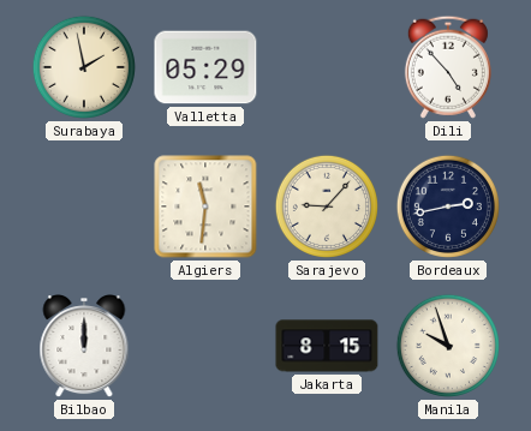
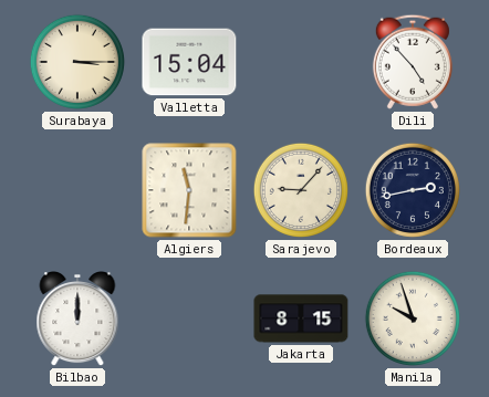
Surabaya: 1:58 -> 3:15 (77, 62)
Valletta: 05:29 -> 15:04 (189, 62)
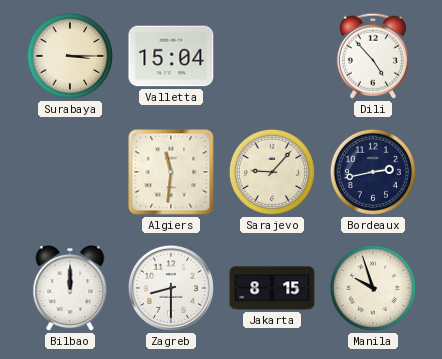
Zagreb: none -> 8:30 (171, 288)
